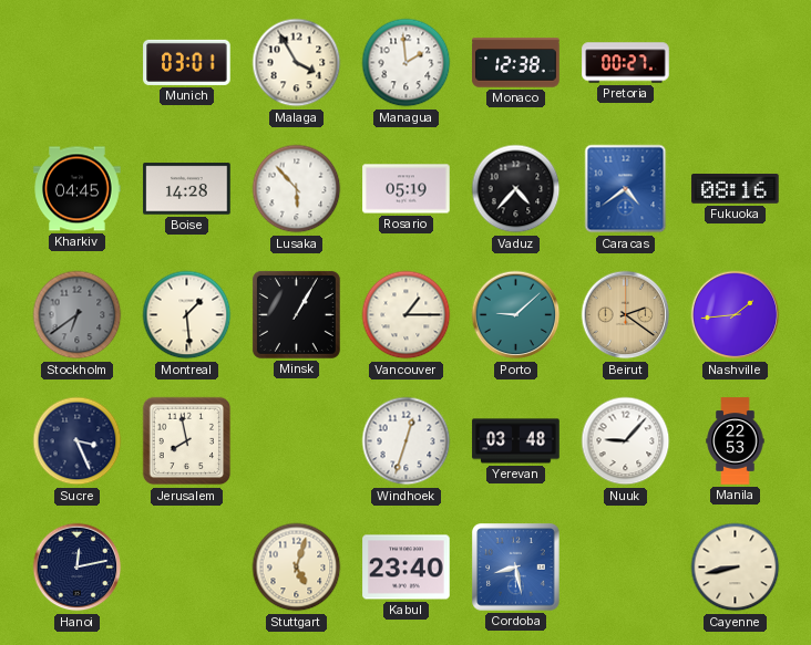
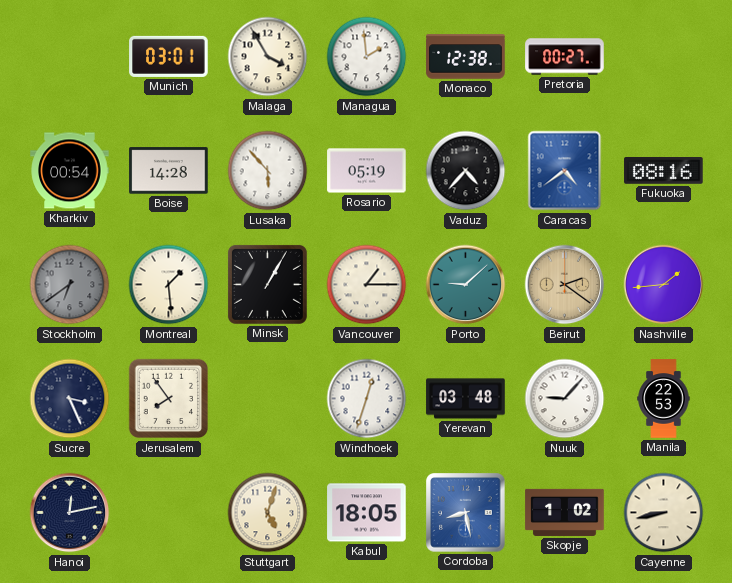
Kharkiv: 04:45 -> 00:54 (70, 171)
Jerusalem: 7:58 -> 7:54 (169, 399)
Kabul: 23:40 -> 18:05 (367, 513)
Skopje: none -> 1:02 (565, 512)
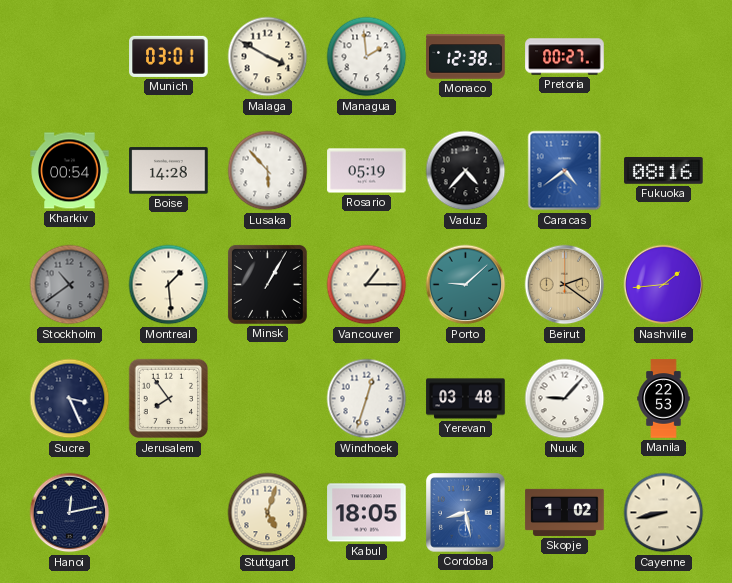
Malaga: 3:55 -> 3:50 (268, 57)
Stockholm: 6:39 -> 10:39 (70, 285)
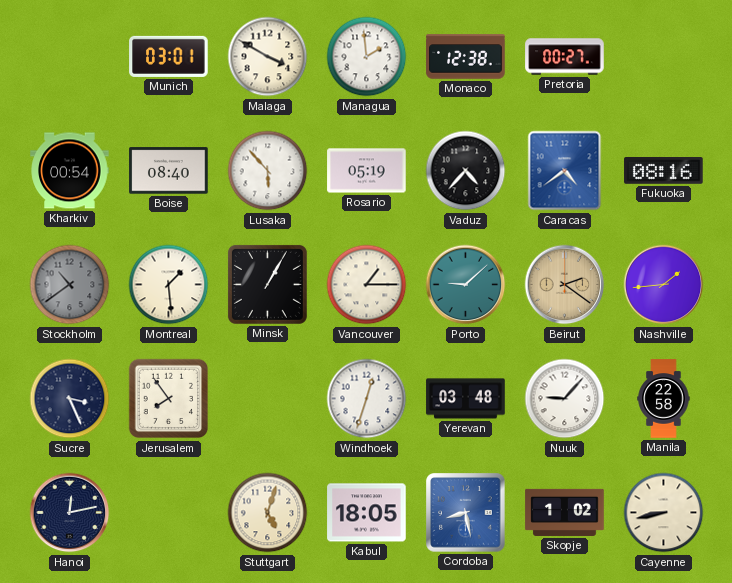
Boise: 14:28 -> 08:40 (169, 171)
Manila: 22:53 -> 22:58 (664, 399)
